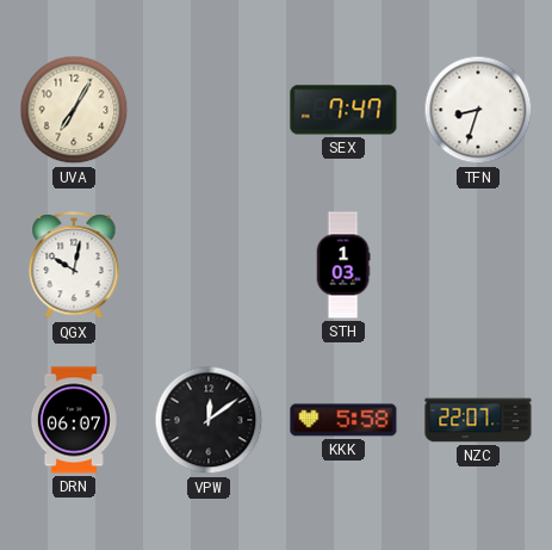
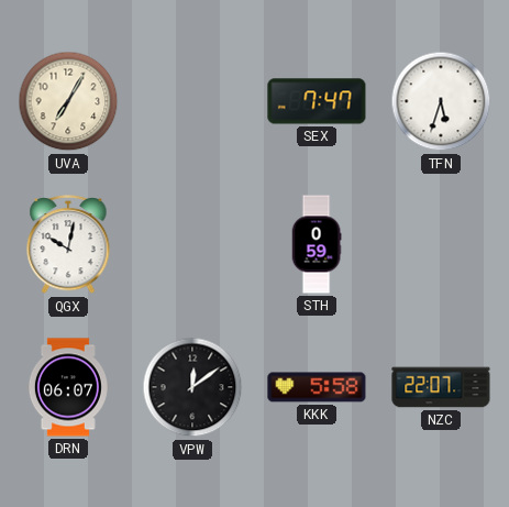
TFN: 8:33 -> 5:33 (441, 101)
STH: 1:03 -> 0:59 (317, 244)
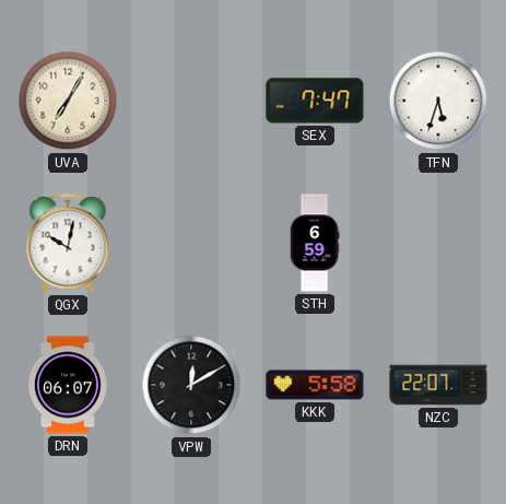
STH: 0:59 -> 6:59 (315, 243)
VPW: 12:09 -> 12:10 (191, 385)
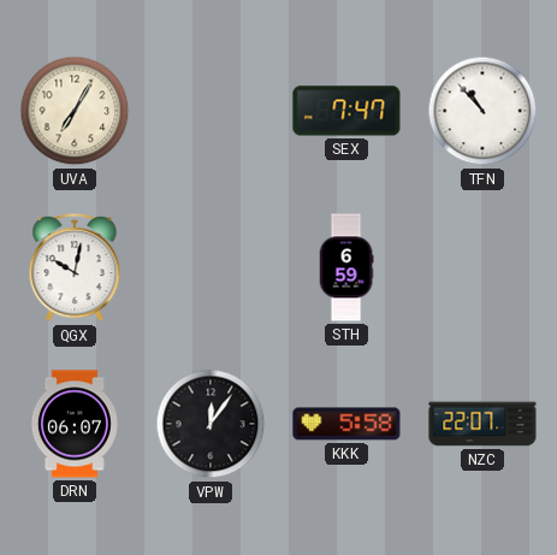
TFN: 5:33 -> 10:53 (482, 111)
VPW: 12:10 -> 12:06 (211, 424)
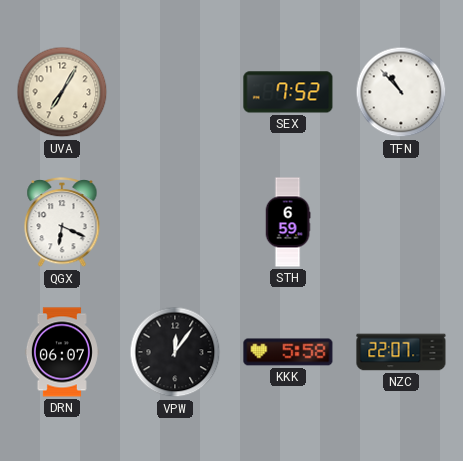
SEX: 7:47 -> 7:52 (288, 92)
QGX: 10:02 -> 6:19 (62, 223)
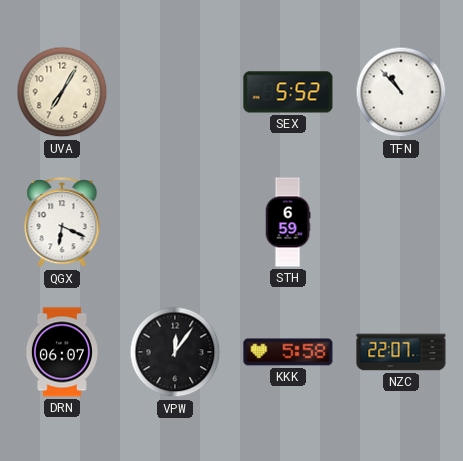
SEX: 7:52 -> 5:52 (288, 92)
